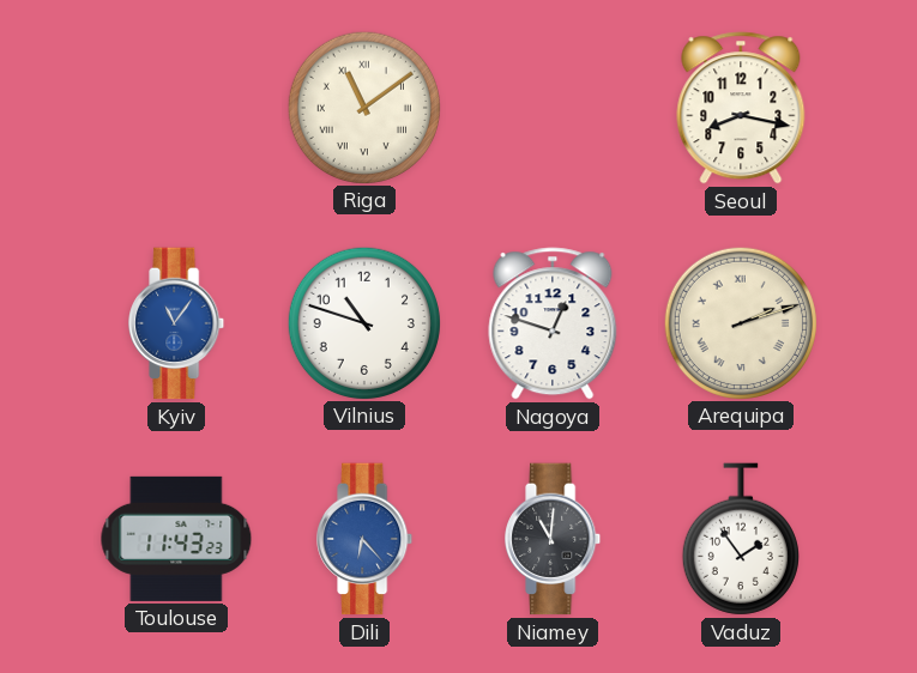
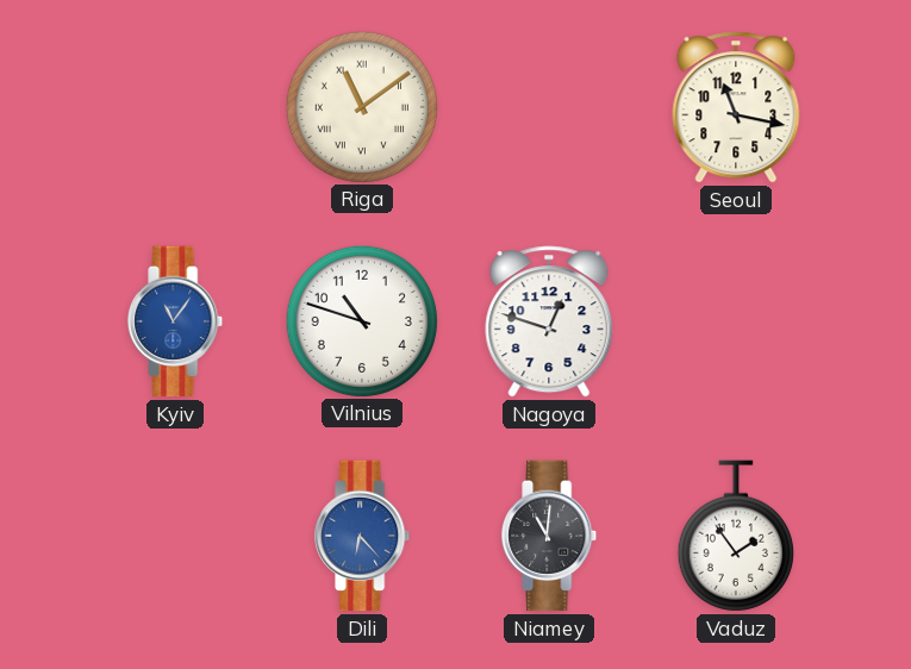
Seoul: 8:17 -> 11:17 (736, 107)
Arequipa: 2:12 -> none (740, 322)
Toulouse: 11:43 -> none (176, 539)
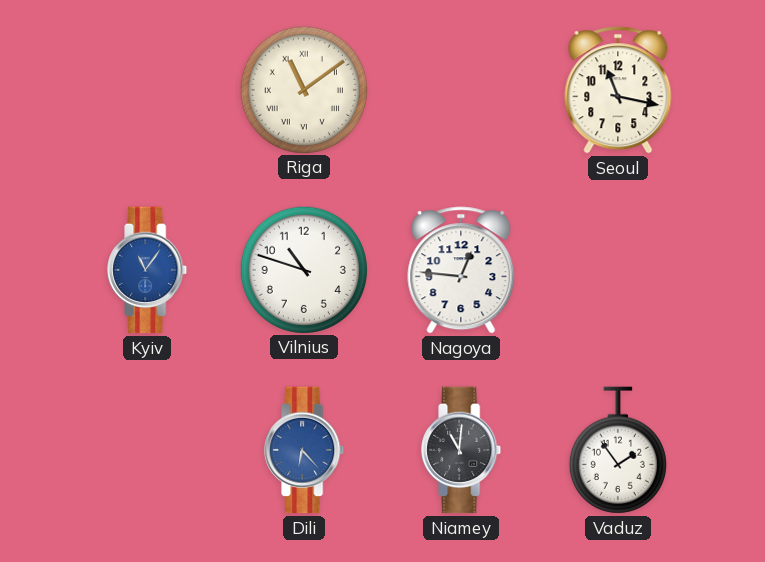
Nagoya: 12:48 -> 12:46 (461, 270)
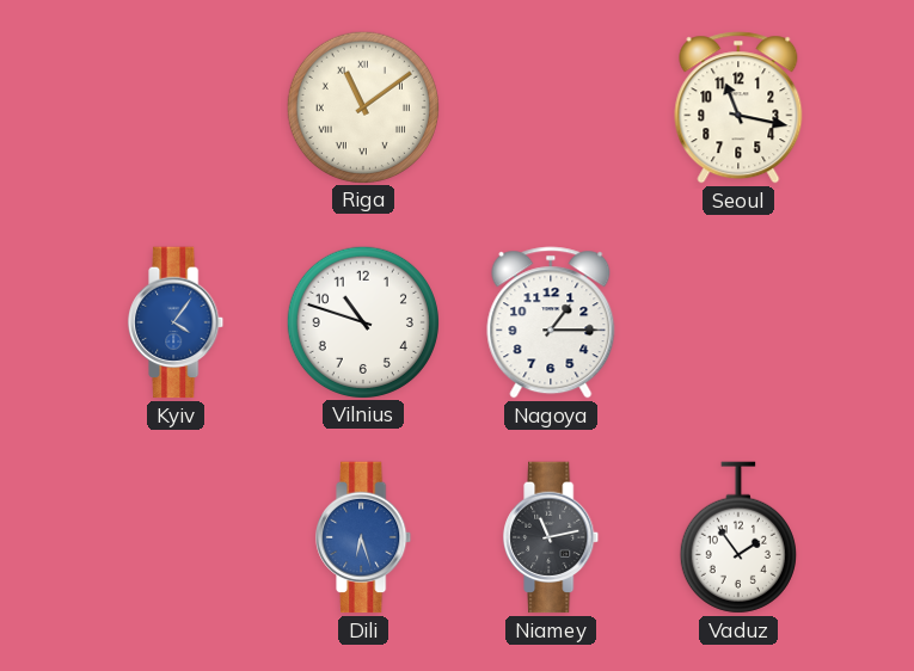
Kyiv: 11:06 -> 4:06 (177, 322)
Nagoya: 12:46 -> 1:15 (551, 322)
Dili: 6:23 -> 6:27 (364, 537)
Niamey: 11:01 -> 11:13 (552, 537)
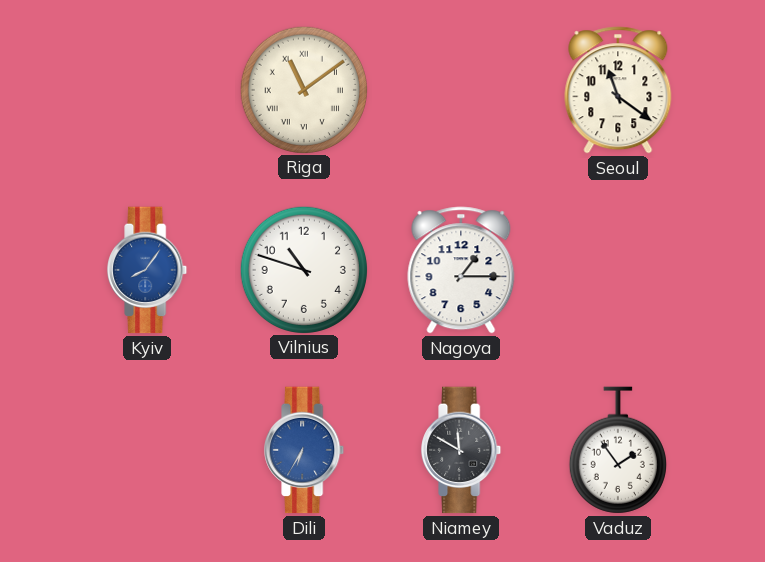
Seoul: 11:17 -> 11:21 (618, 90)
Kyiv: 4:06 -> 8:06 (148, 270)
Dili: 6:27 -> 6:35 (305, 450)
Niamey: 11:13 -> 11:50 (462, 450)
